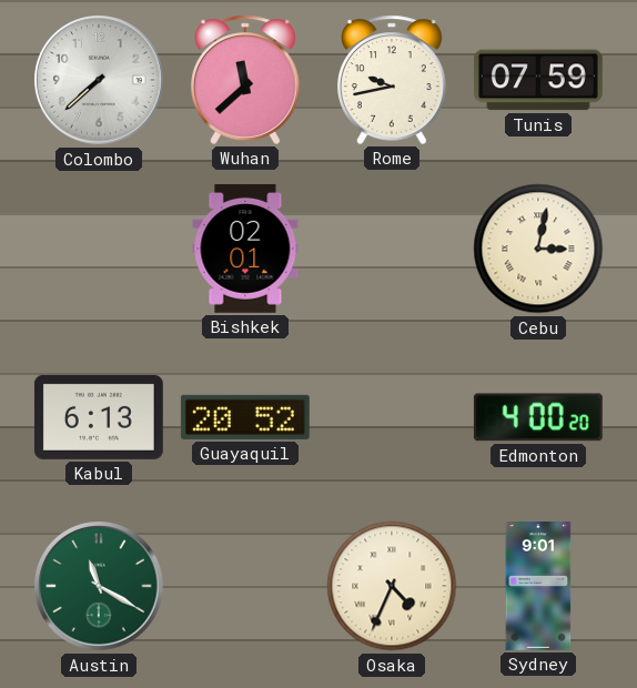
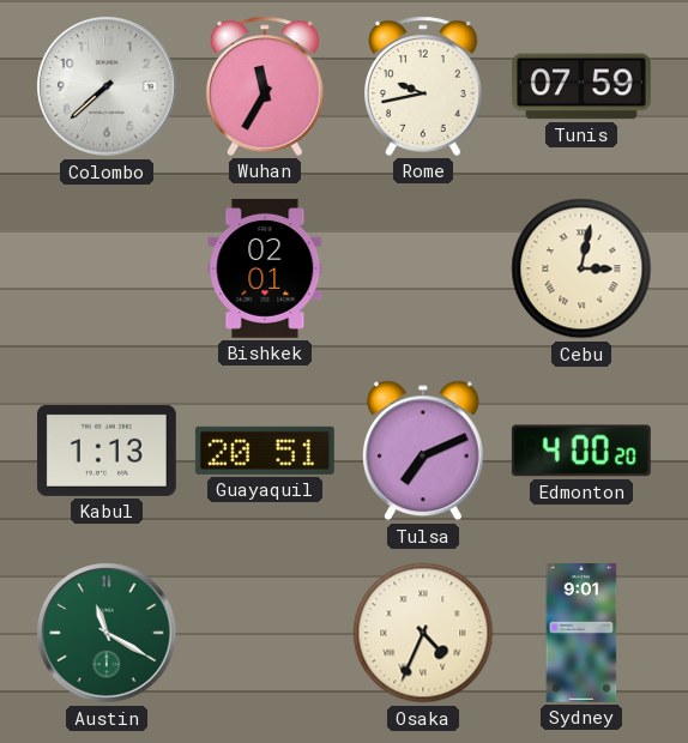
Wuhan: 11:38 -> 11:35 (265, 86)
Kabul: 6:13 -> 1:13 (107, 451)
Guayaquil: 20:52 -> 20:51 (265, 451)
Tulsa: none -> 7:11 (423, 451)
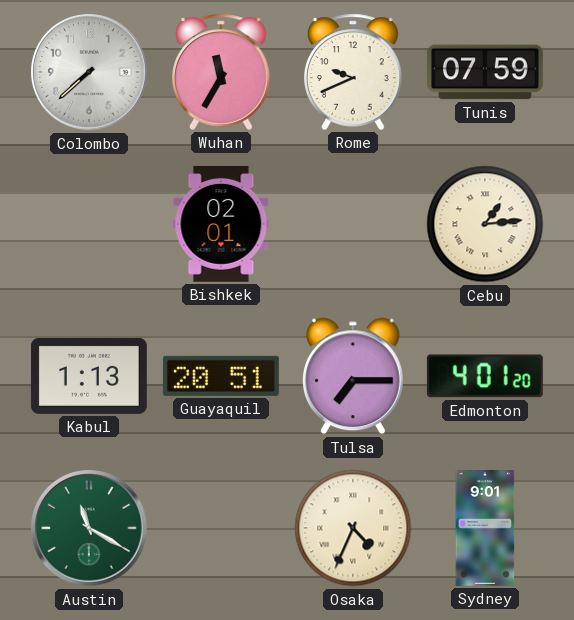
Rome: 9:43 -> 9:41 (353, 72)
Cebu: 3:02 -> 1:14 (485, 224)
Tulsa: 7:11 -> 7:15 (353, 376)
Edmonton: 4:00 -> 4:01 (485, 376)
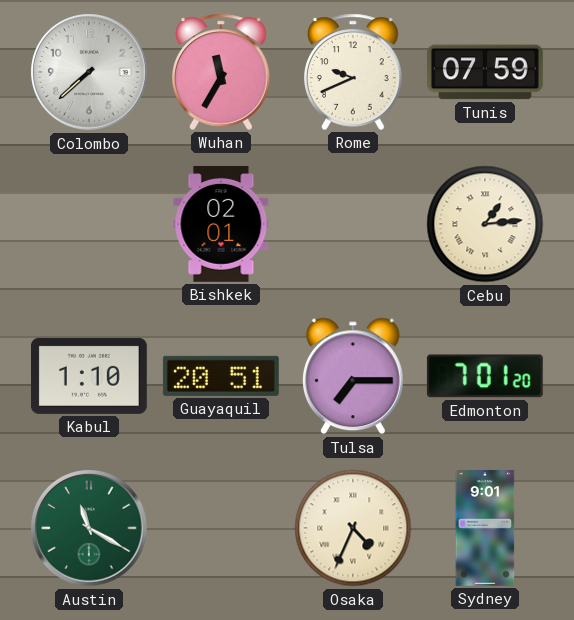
Kabul: 1:13 -> 1:10 (89, 376)
Edmonton: 4:01 -> 7:01 (485, 376)
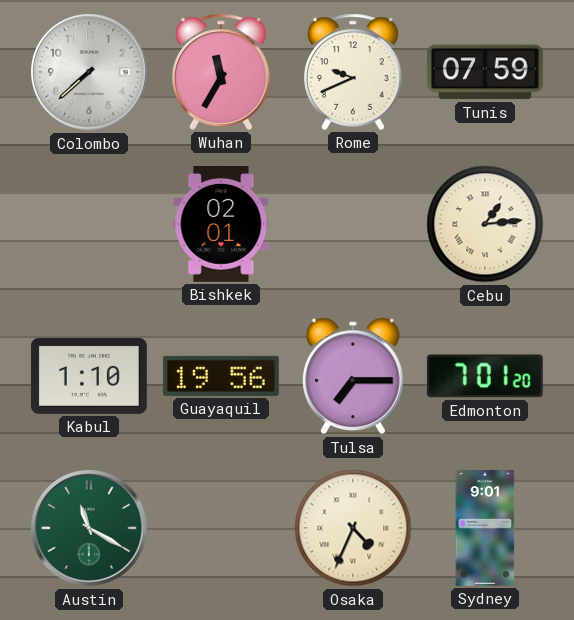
Guayaquil: 20:51 -> 19:56 (221, 376)
